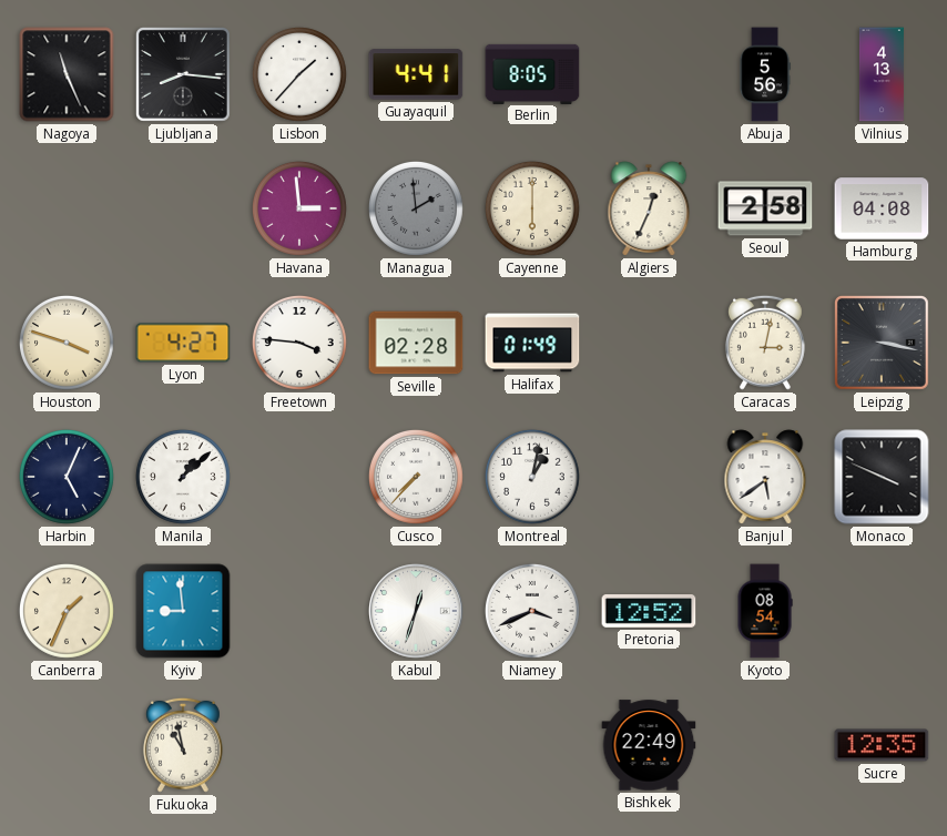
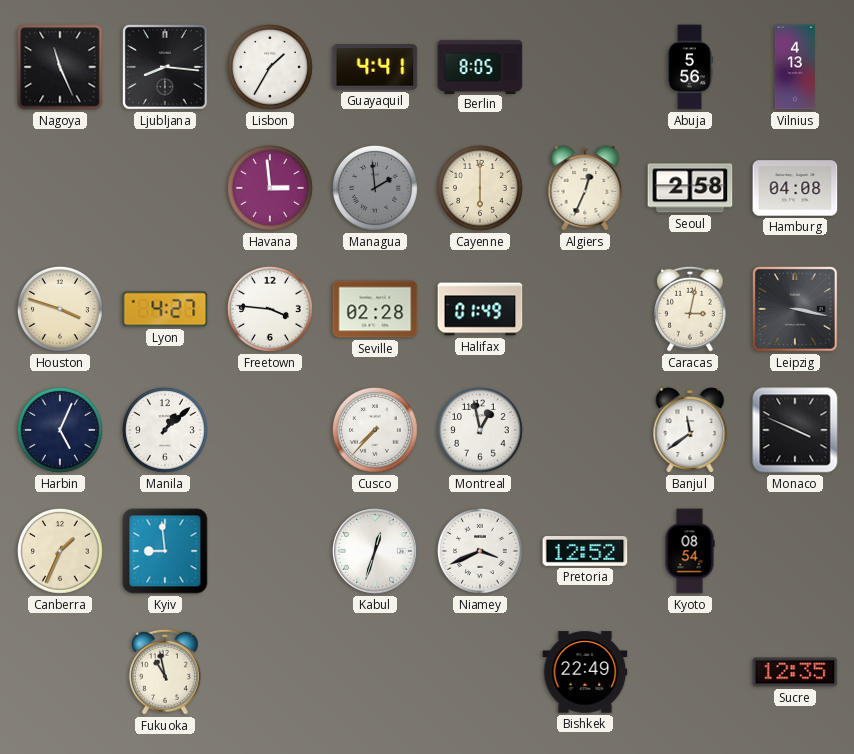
Lisbon: 1:37 -> 1:35 (270, 67)
Montreal: 1:02 -> 12:58 (480, 430)
Banjul: 5:39 -> 11:39 (690, 430)
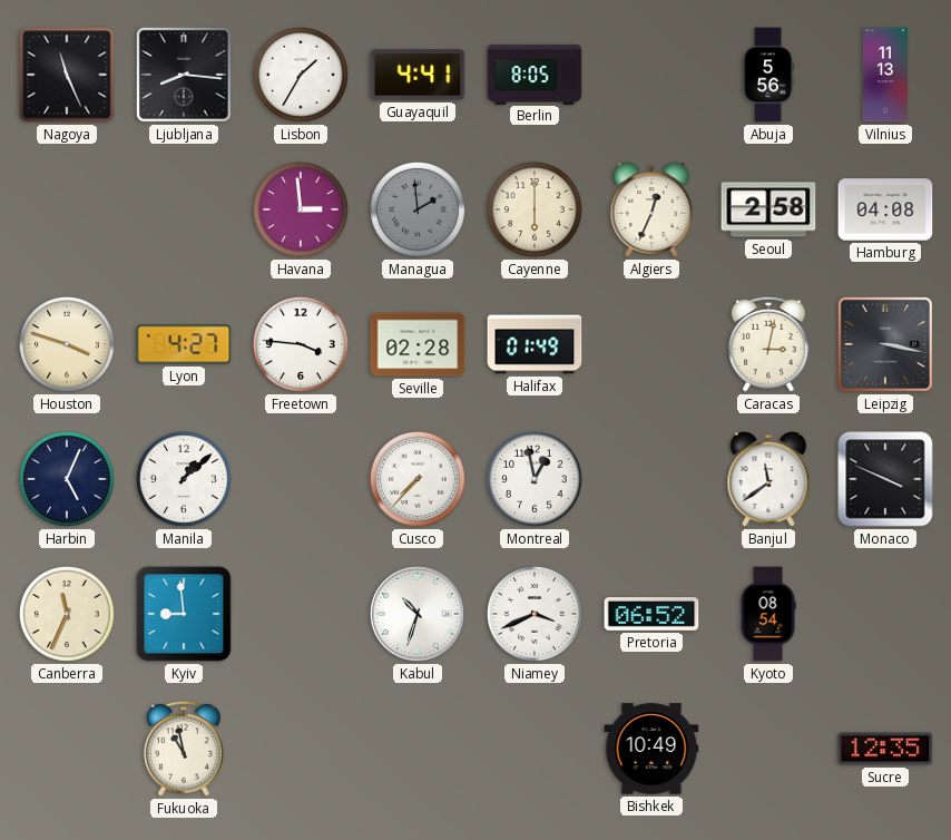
Vilnius: 4:13 -> 11:13 (885, 75)
Canberra: 1:34 -> 11:34 (67, 614)
Kabul: 12:33 -> 10:33 (418, 614)
Pretoria: 12:52 -> 06:52 (651, 615)
Bishkek: 22:49 -> 10:49 (651, 749)
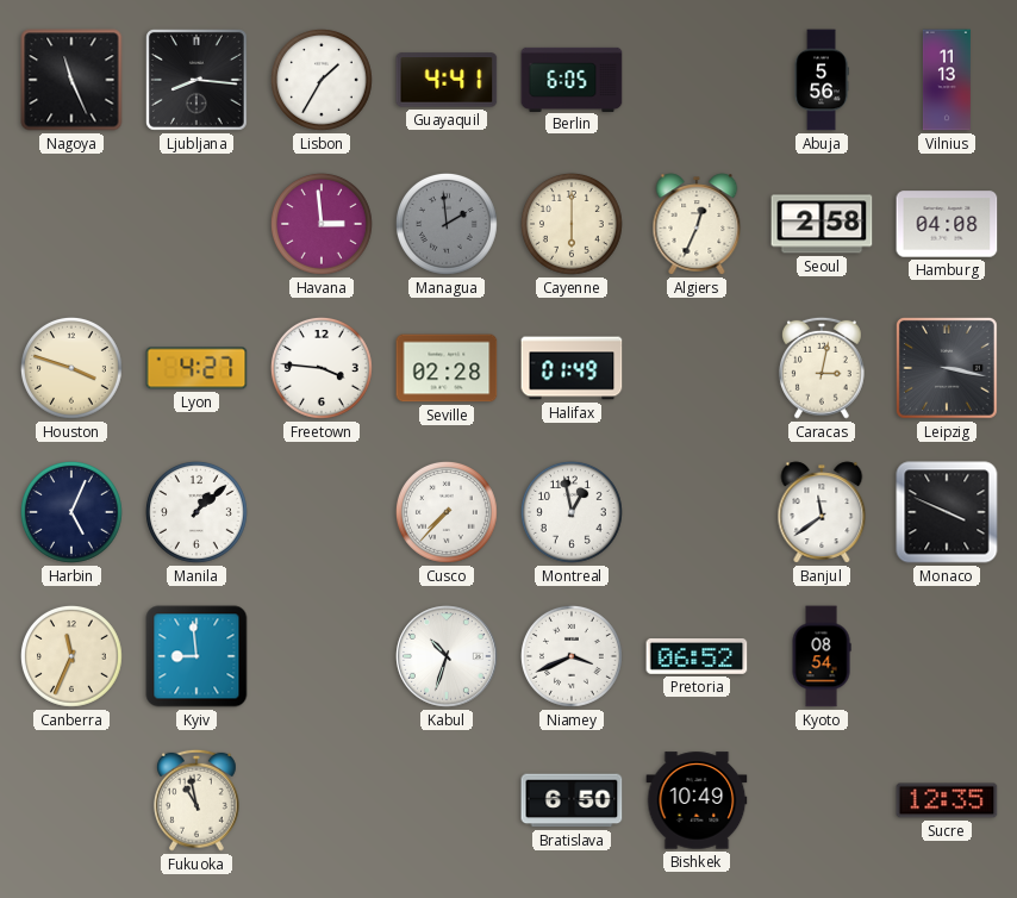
Berlin: 8:05 -> 6:05 (572, 79)
Bratislava: none -> 6:50 (572, 800)
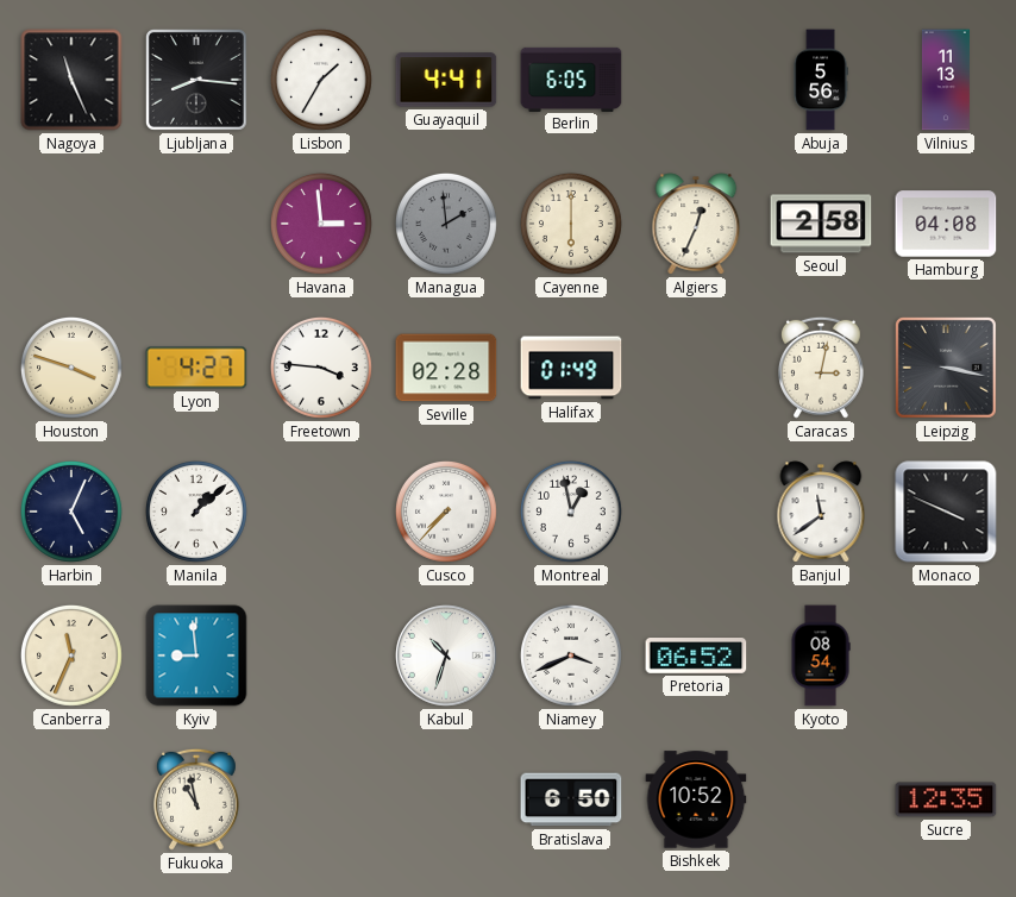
Bishkek: 10:49 -> 10:52 (696, 799)
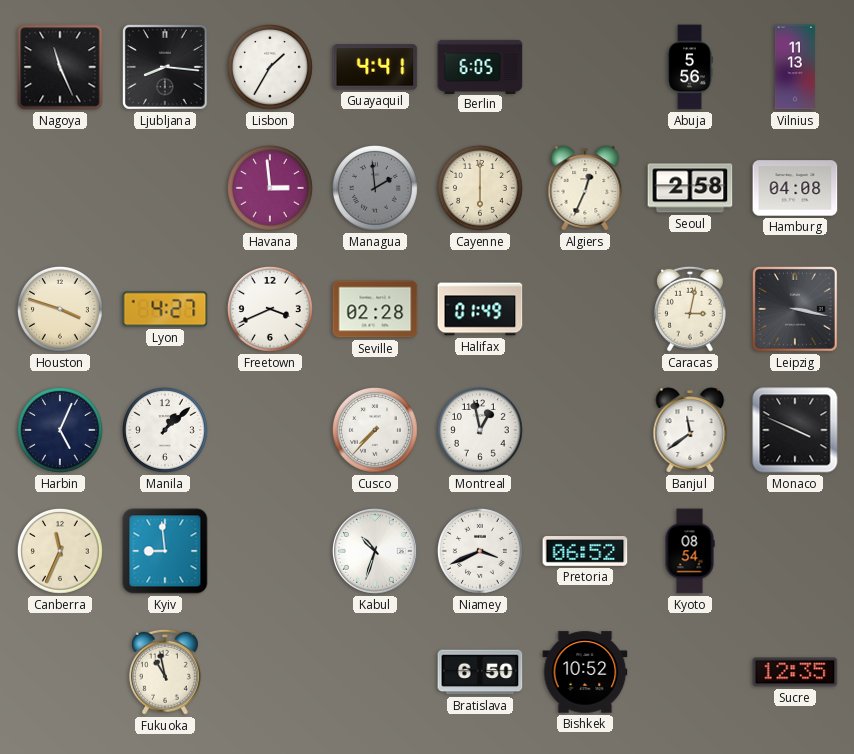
Freetown: 3:46 -> 3:41 (270, 309)
